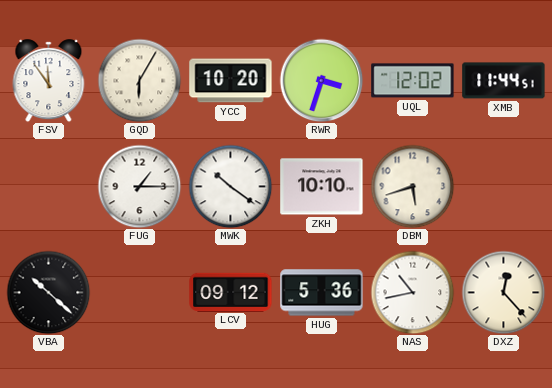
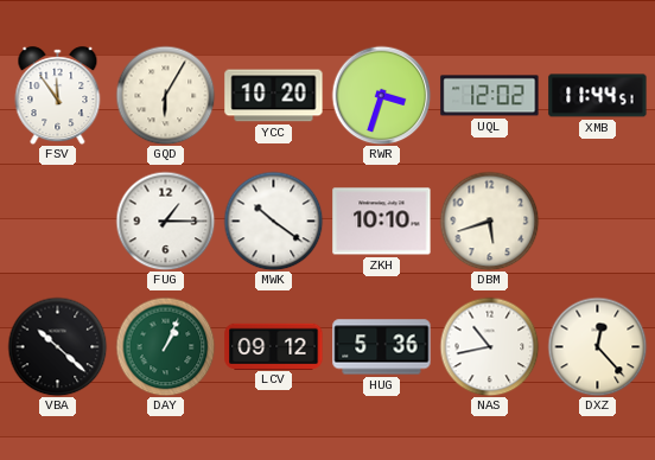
DAY: none -> 1:04 (165, 346)
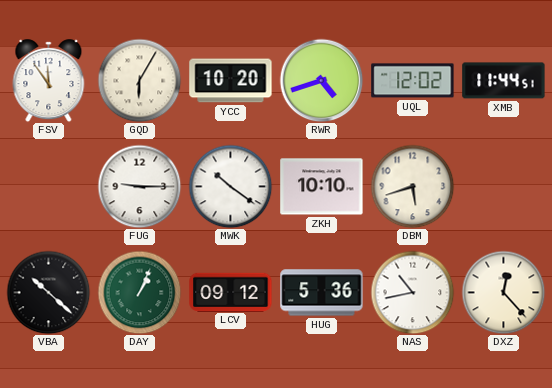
RWR: 3:33 -> 4:42 (321, 80)
FUG: 1:15 -> 9:15 (139, 186)
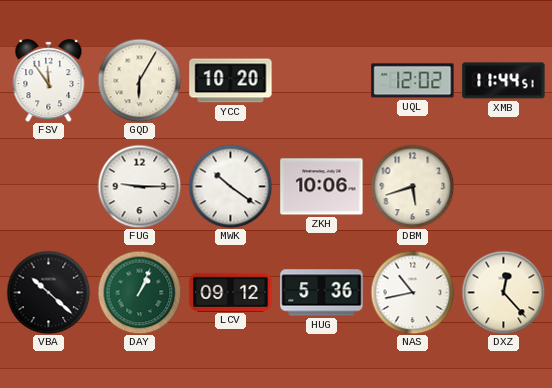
RWR: 4:42 -> none (321, 80)
ZKH: 10:10 -> 10:06 (322, 187)
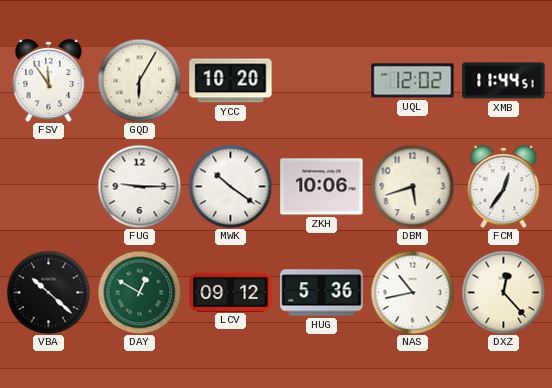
FCM: none -> 12:36 (504, 187)
DAY: 1:04 -> 12:50 (139, 292)
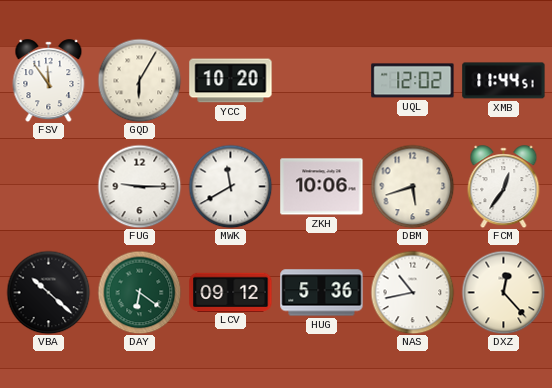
MWK: 10:21 -> 11:40 (230, 186)
DAY: 12:50 -> 6:21 (139, 292)
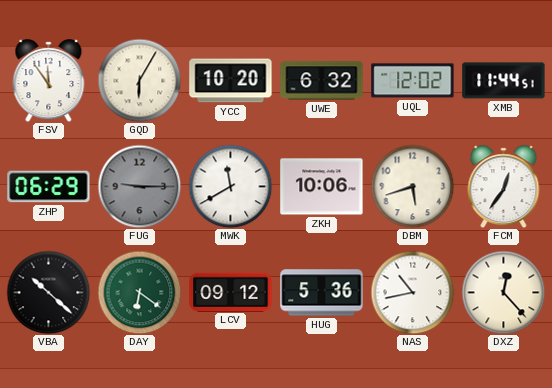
UWE: none -> 6:32 (322, 81)
ZHP: none -> 06:29 (49, 187)
FUG dial: white -> grey (139, 186)
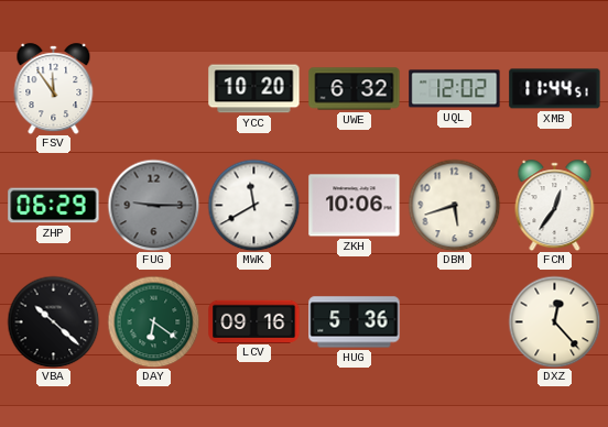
GQD: 6:05 -> none (139, 80)
LCV: 09:12 -> 09:16 (254, 321)
NAS: 10:43 -> none (412, 292)
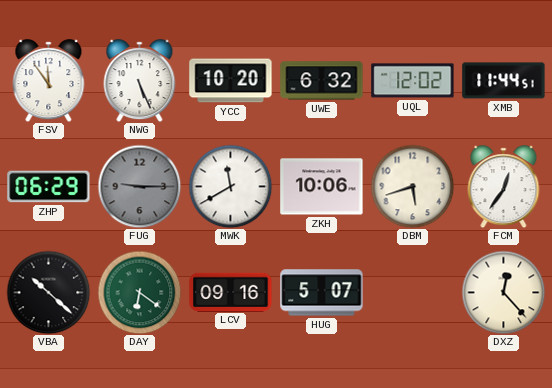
NWG: none -> 5:26 (140, 81)
HUG: 5:36 -> 5:07 (322, 293)
